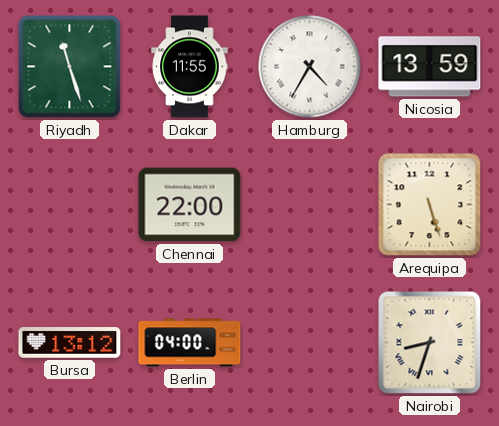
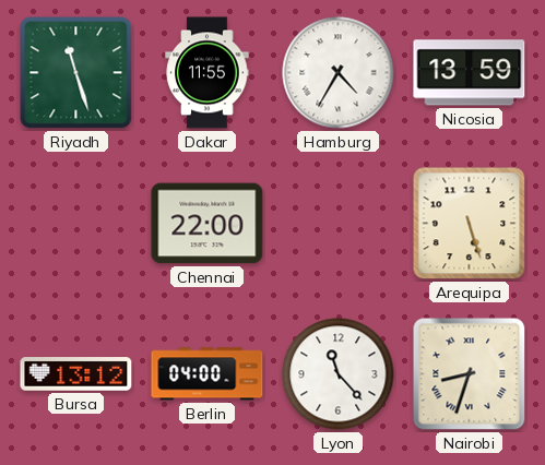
Lyon: none -> 11:23 (339, 374)
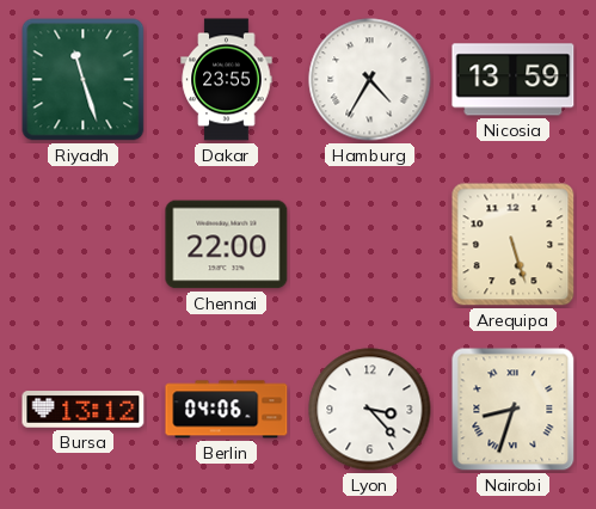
Dakar: 11:55 -> 23:55 (227, 80)
Berlin: 04:00 -> 04:06 (227, 410)
Lyon: 11:23 -> 3:23 (370, 410)
